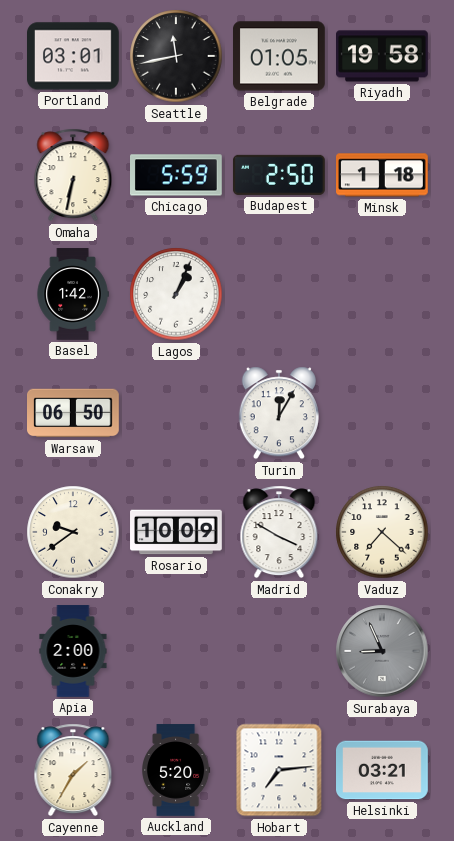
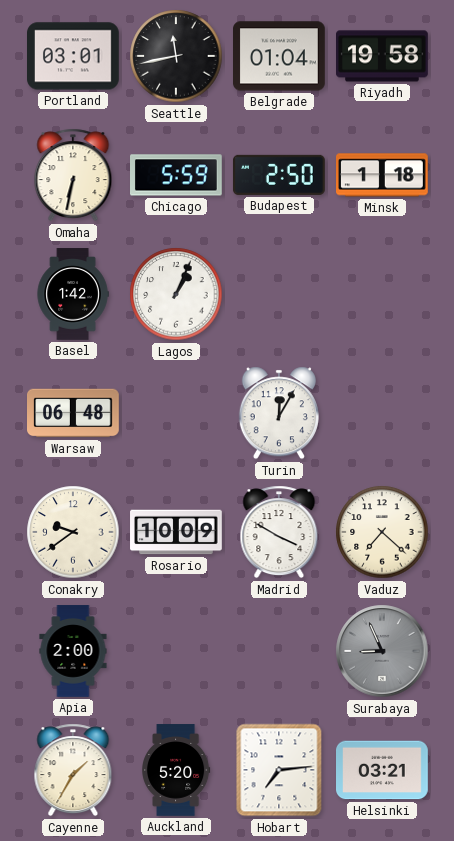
Belgrade: 01:05 -> 01:04 (280, 56)
Warsaw: 06:50 -> 06:48 (74, 413)
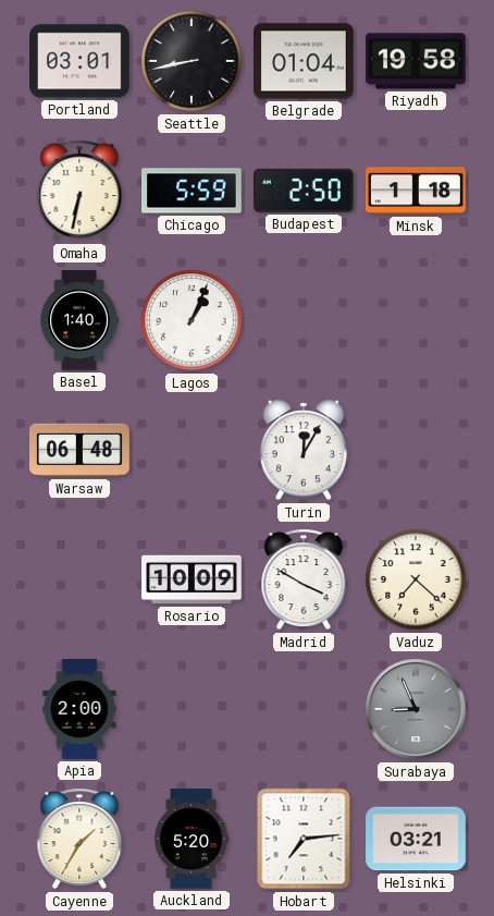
Seattle: 11:43 -> 8:43 (192, 61)
Basel: 1:42 -> 1:40 (79, 320)
Conakry: 9:39 -> none (73, 532)
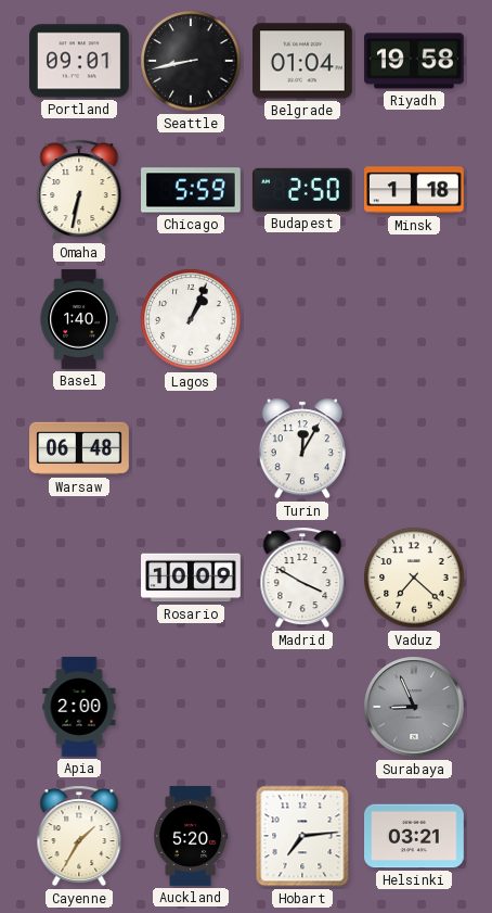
Portland: 03:01 -> 09:01 (80, 61)
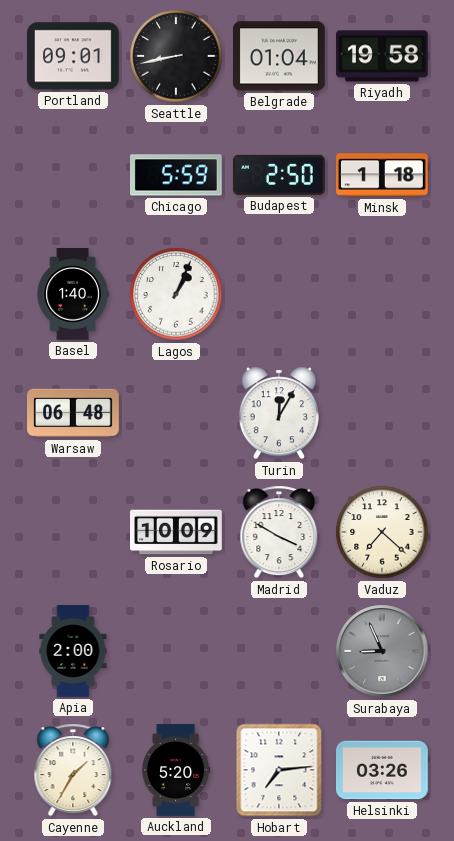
Omaha: 6:32 -> none (79, 190)
Helsinki: 03:21 -> 03:26 (383, 770)
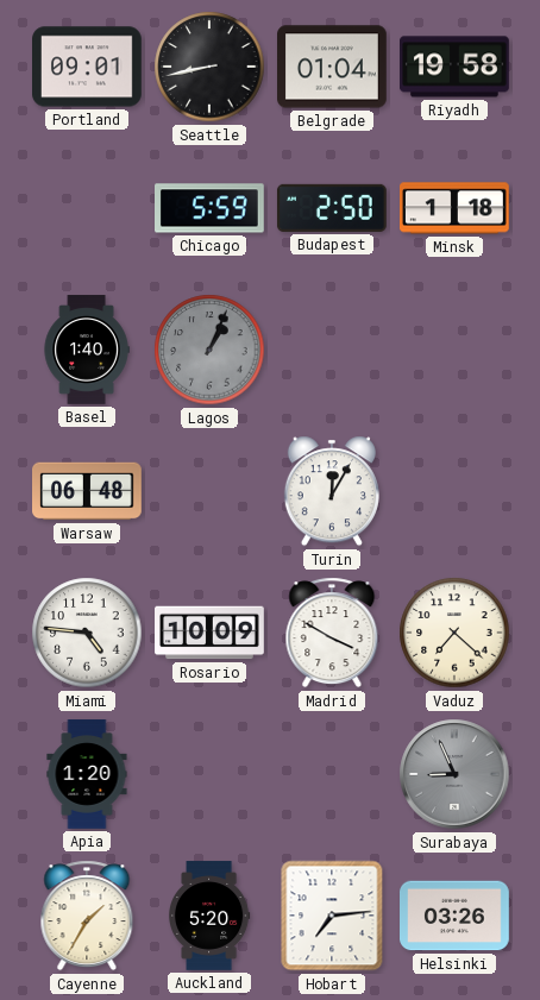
Lagos dial: white -> grey (209, 350)
Miami: none -> 4:46 (87, 633)
Apia: 2:00 -> 1:20 (87, 774)
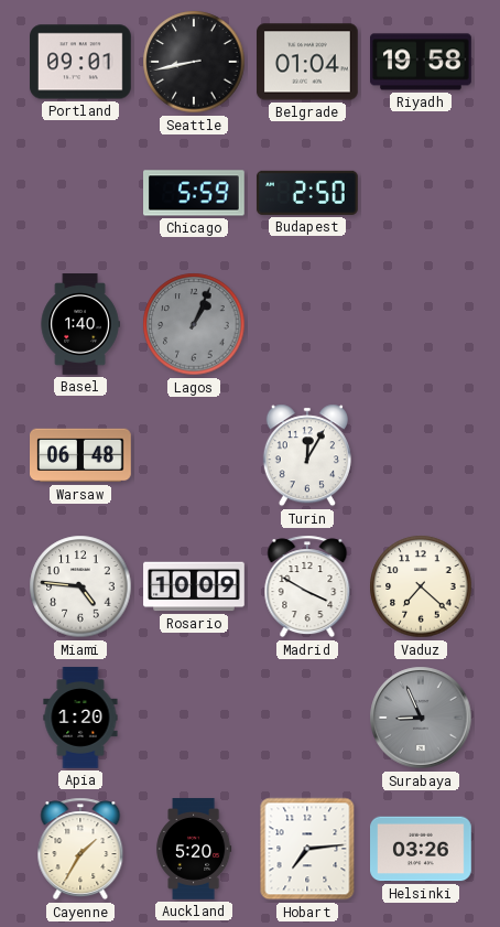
Minsk: 1:18 -> none (456, 208)
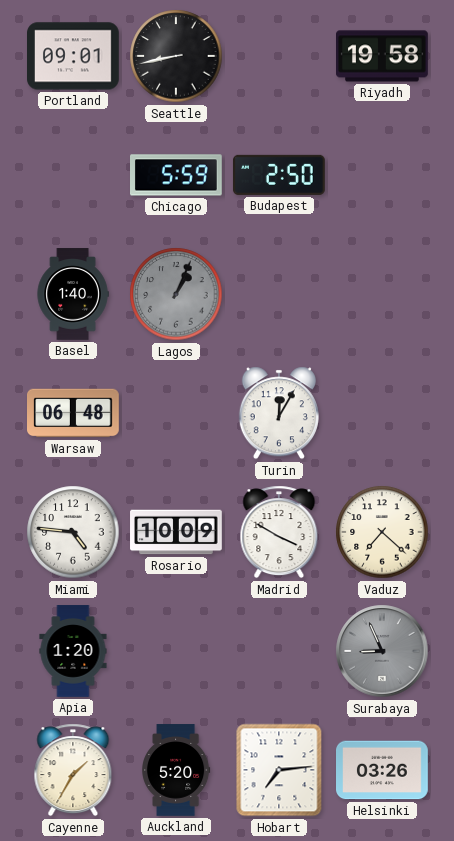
Belgrade: 01:04 -> none (308, 62)
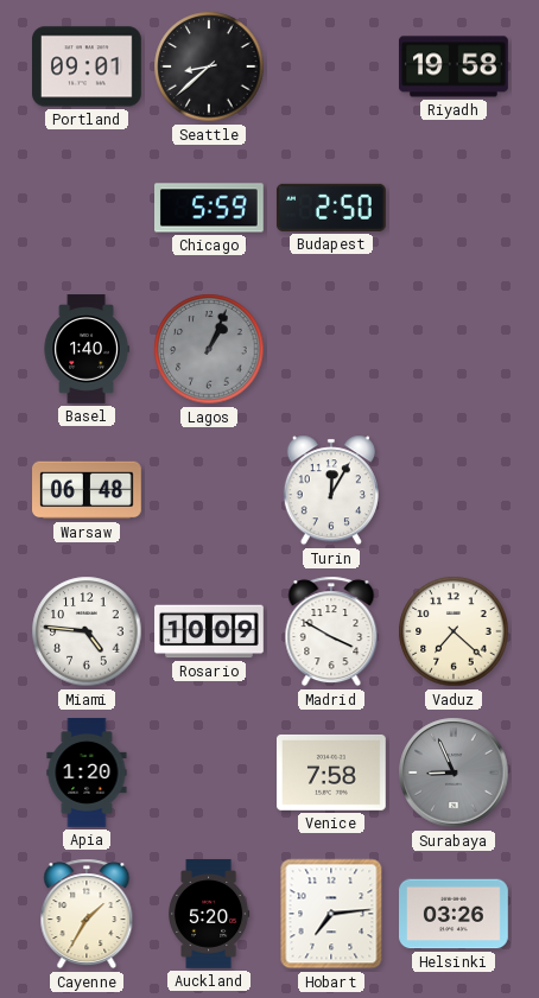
Seattle: 8:43 -> 8:38 (209, 66)
Venice: none -> 7:58 (332, 773)
